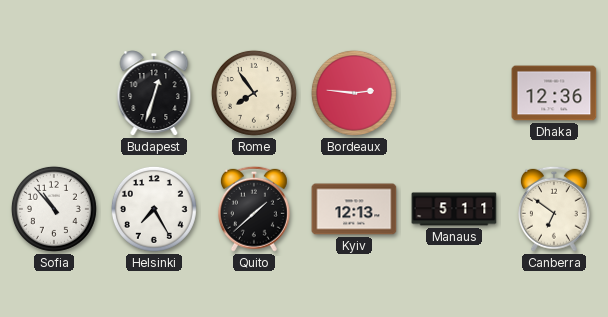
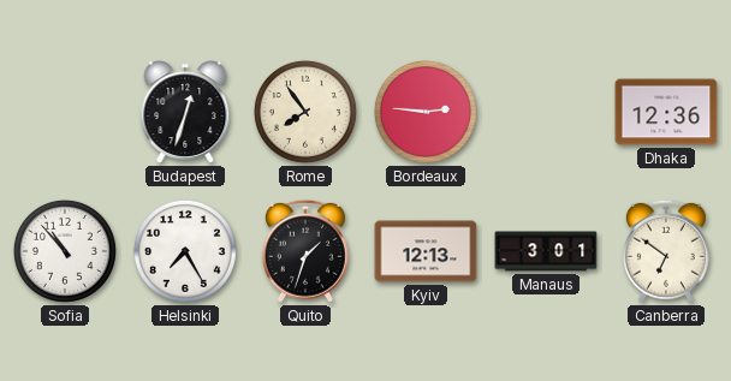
Quito: 1:38 -> 1:33 (305, 251)
Manaus: 5:11 -> 3:01 (546, 251)
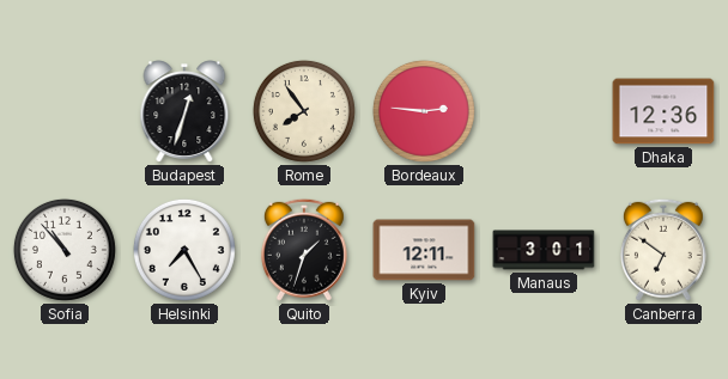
Kyiv: 12:13 -> 12:11 (424, 250)
